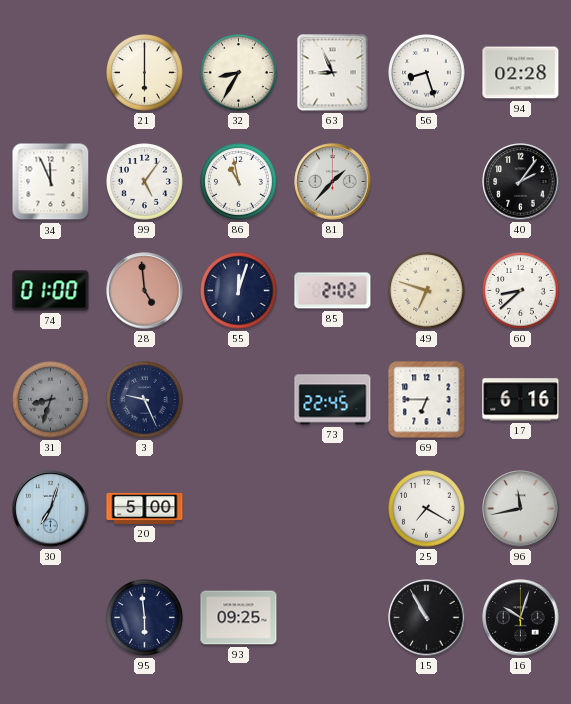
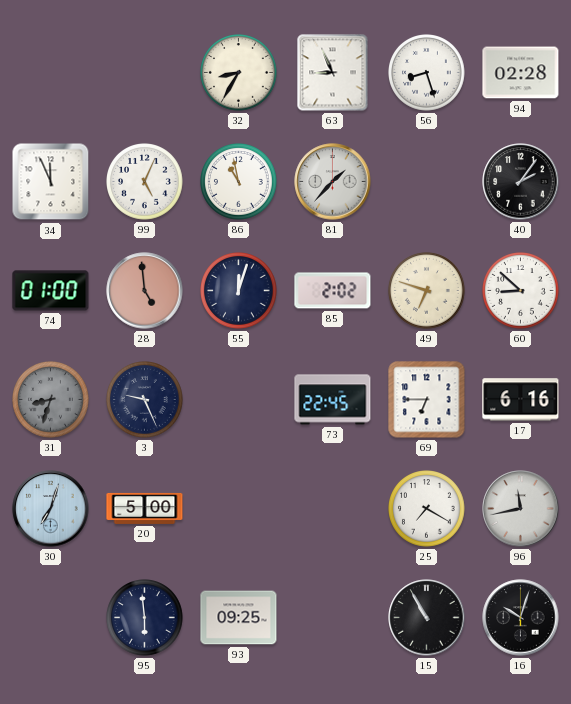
21: 6:00 -> none (145, 73)
99: 5:06 -> 5:04 (145, 182)
60: 8:38 -> 8:52 (521, 291)
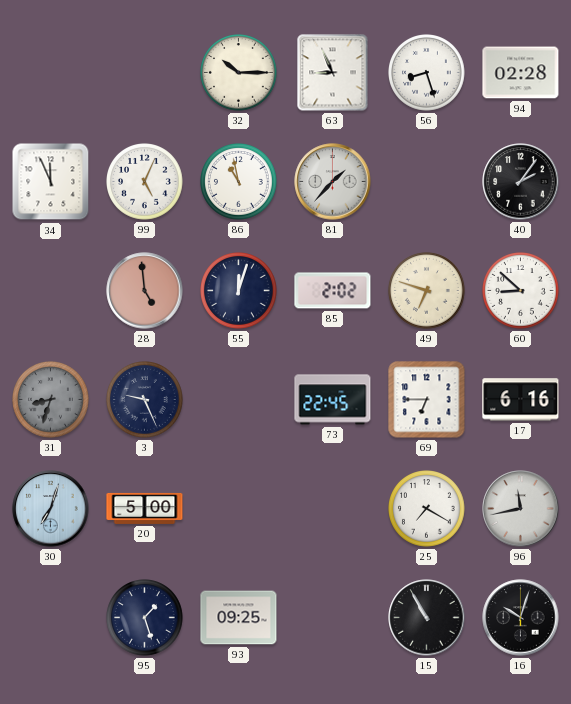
32: 8:35 -> 10:15 (239, 73)
74: 01:00 -> none (51, 291)
95: 5:59 -> 1:27 (145, 618)
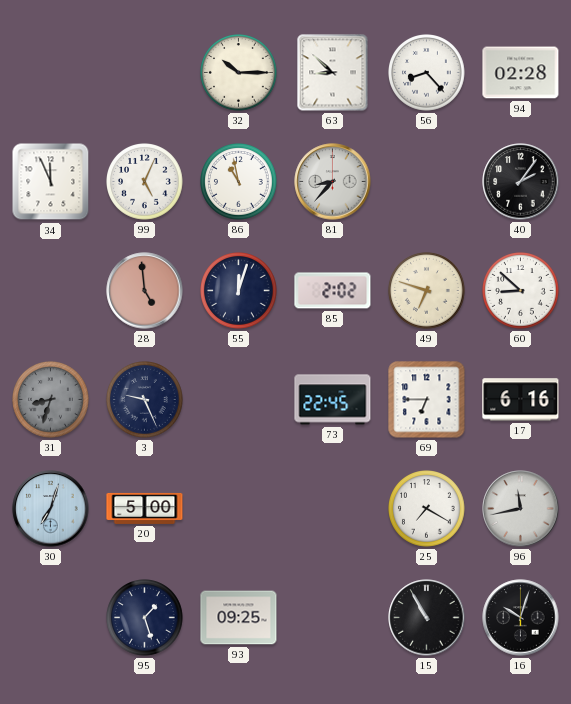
63: 8:56 -> 8:52 (333, 73)
56: 8:27 -> 8:23 (427, 73)
81: 1:37 -> 8:37 (333, 182)
